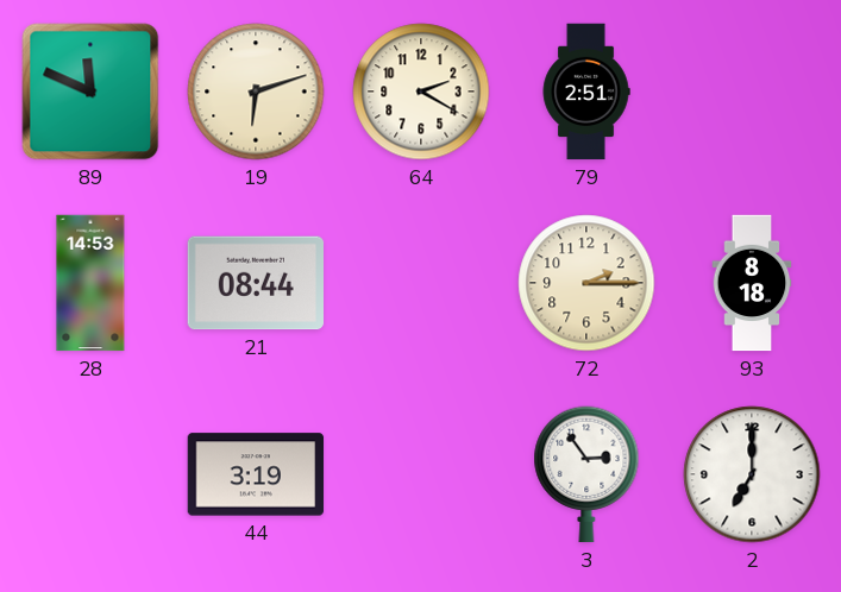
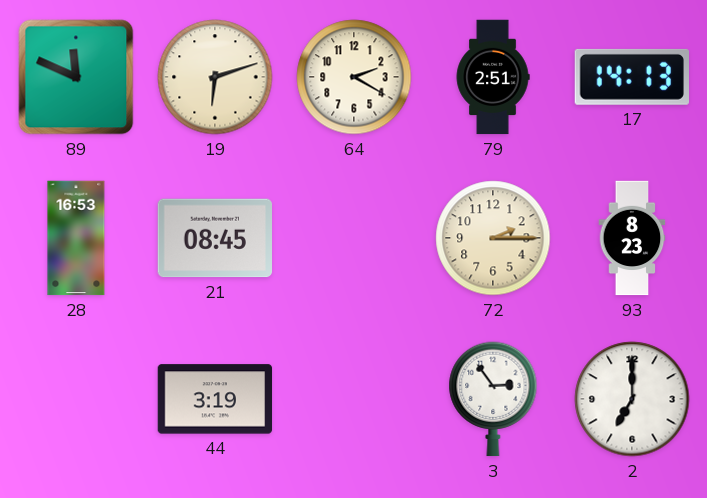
17: none -> 14:13 (631, 77)
28: 14:53 -> 16:53 (76, 238)
21: 08:44 -> 08:45 (215, 238)
93: 8:18 -> 8:23 (632, 238)
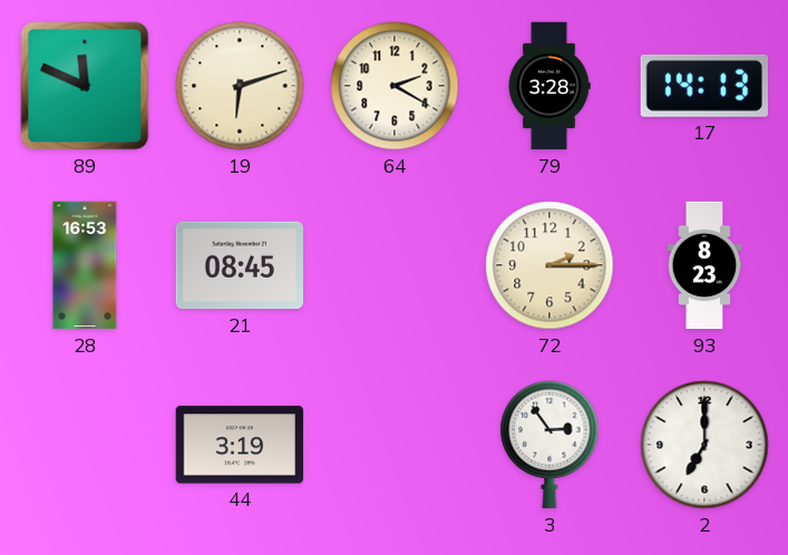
79: 2:51 -> 3:28 (549, 86)
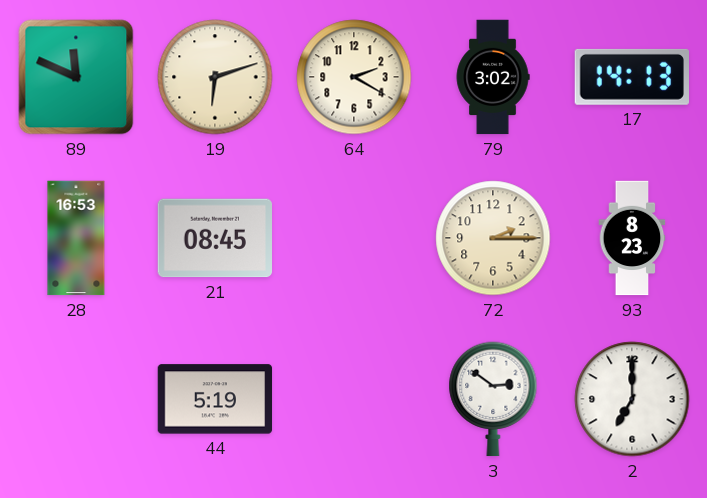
79: 3:28 -> 3:02 (493, 77)
44: 3:19 -> 5:19 (215, 399)
3: 2:54 -> 2:51 (493, 399)
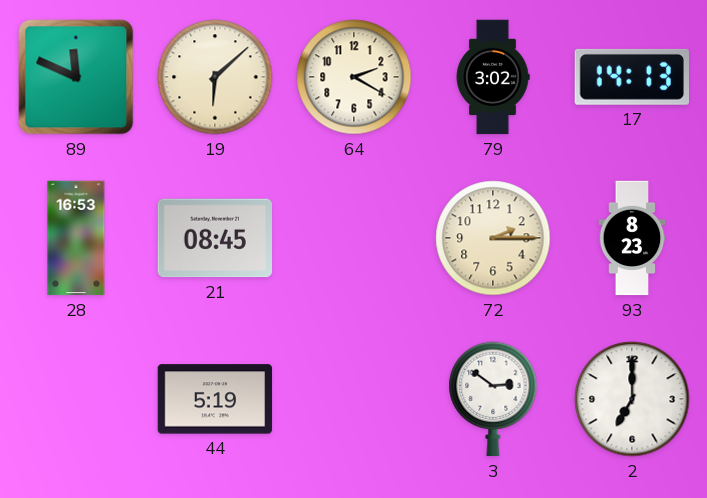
19: 6:12 -> 6:08 (215, 77)
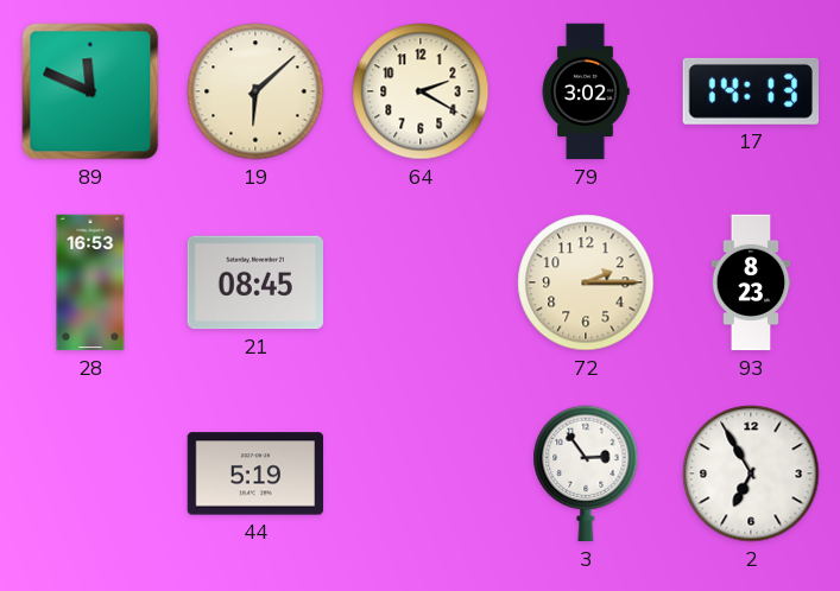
3: 2:51 -> 2:54 (586, 474)
2: 7:00 -> 6:55 (751, 474)
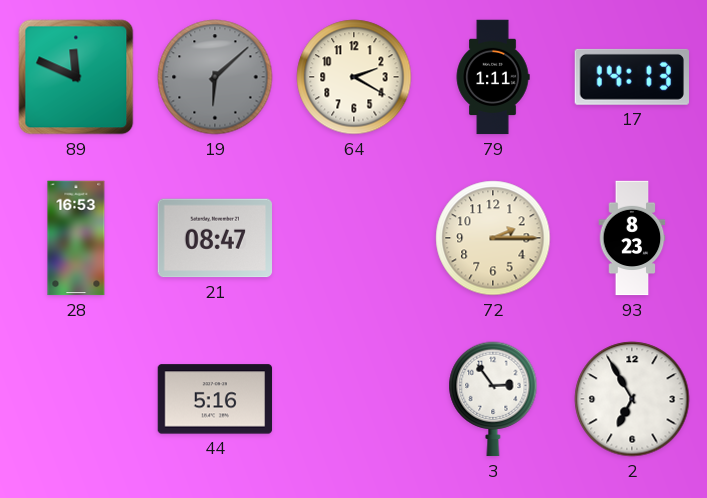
19 dial: cream -> grey (215, 77)
79: 3:02 -> 1:11 (493, 77)
21: 08:45 -> 08:47 (215, 238)
44: 5:19 -> 5:16 (215, 399)
